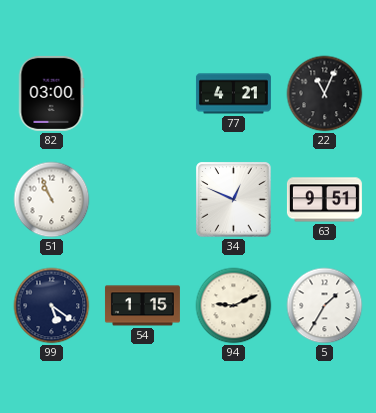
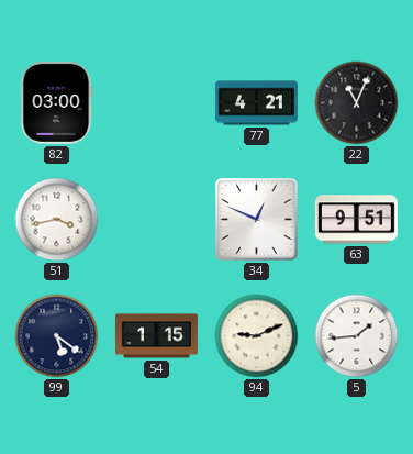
51: 10:56 -> 3:43 (57, 220)
5: 1:35 -> 1:44 (357, 336)
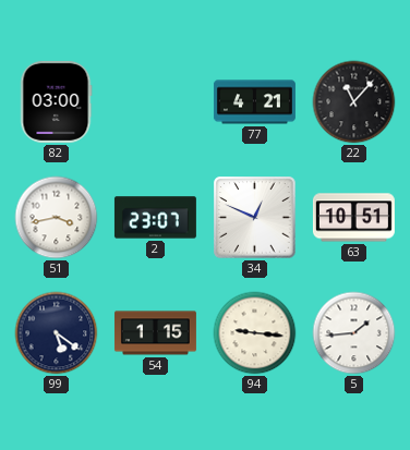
22: 11:04 -> 11:07 (354, 102)
2: none -> 23:07 (155, 218)
63: 9:51 -> 10:51 (353, 218)
94: 9:11 -> 9:16 (255, 333)
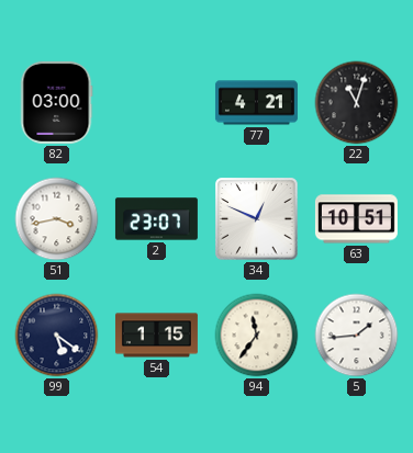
22: 11:07 -> 11:03 (357, 103)
94: 9:16 -> 11:36 (257, 336)
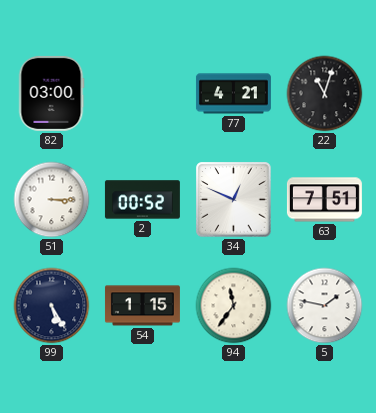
51: 3:43 -> 3:15 (52, 200)
2: 23:07 -> 00:52 (142, 200)
63: 10:51 -> 7:51 (324, 200)
99: 5:21 -> 5:25 (52, 306)
5: 1:44 -> 1:47 (325, 306)
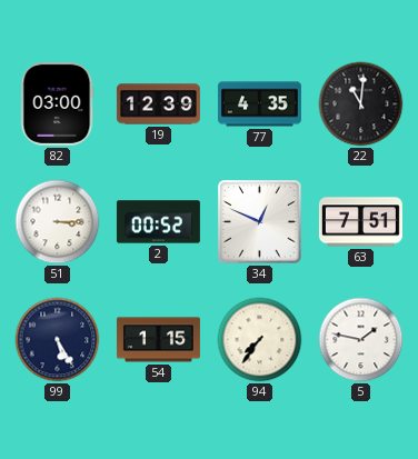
19: none -> 12:39 (158, 104)
77: 4:21 -> 4:35 (259, 104)
22: 11:03 -> 11:01 (361, 104)
94: 11:36 -> 7:36 (260, 340)
